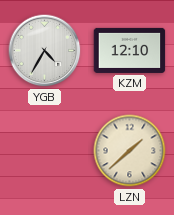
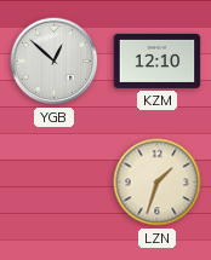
YGB: 4:35 -> 12:52 (55, 62)
LZN: 1:38 -> 1:33 (158, 183)
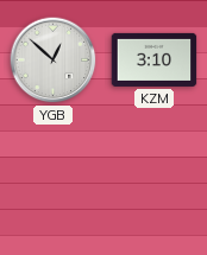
KZM: 12:10 -> 3:10 (155, 59)
LZN: 1:33 -> none (158, 183)
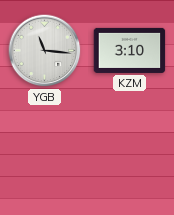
YGB: 12:52 -> 11:16 (45, 51)
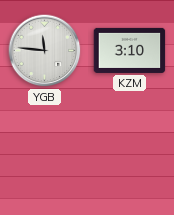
YGB: 11:16 -> 11:46 (45, 51)
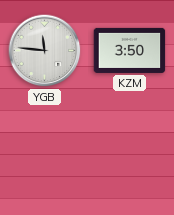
KZM: 3:10 -> 3:50 (130, 50)
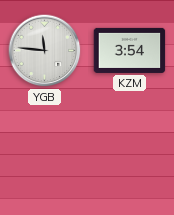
KZM: 3:50 -> 3:54 (130, 50)
